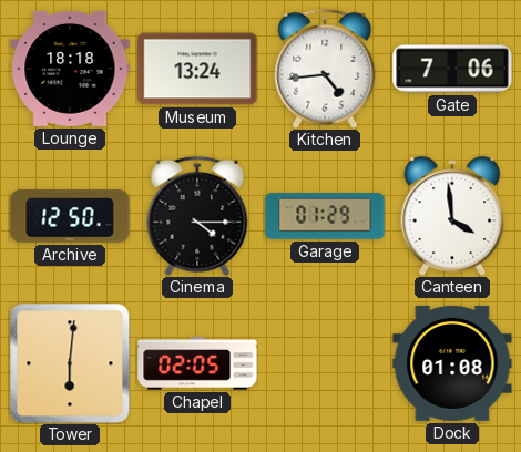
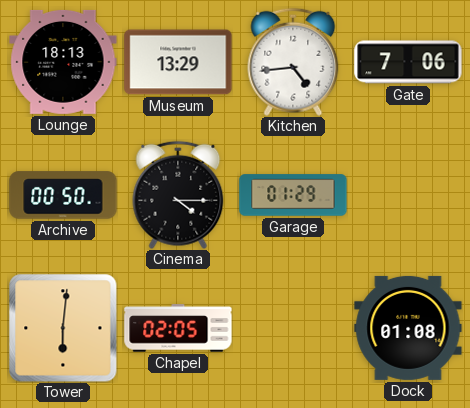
Lounge: 18:18 -> 18:13 (63, 62)
Museum: 13:24 -> 13:29 (178, 62)
Archive: 12:50 -> 00:50 (63, 195)
Canteen: 3:59 -> none (452, 216)
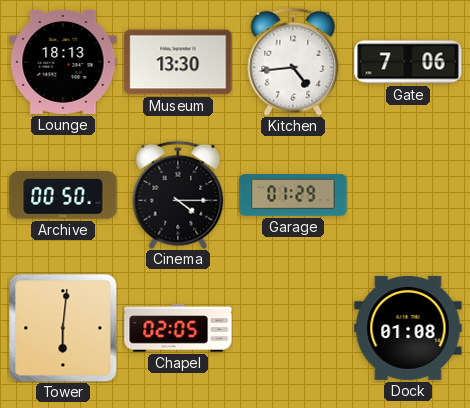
Museum: 13:29 -> 13:30 (178, 62)
